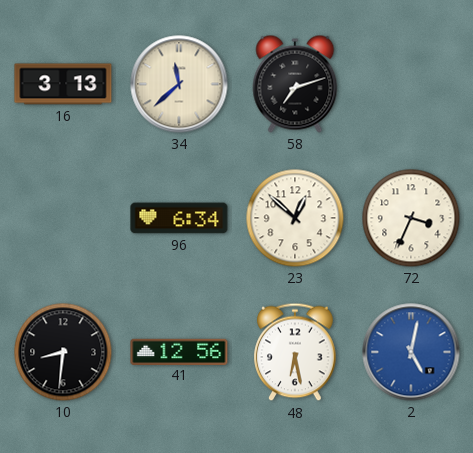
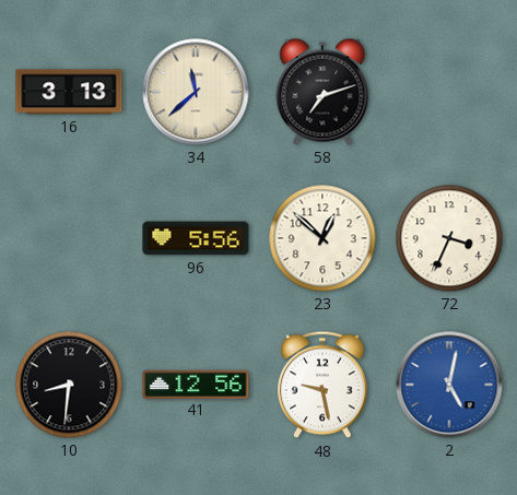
96: 6:34 -> 5:56 (196, 238)
48: 6:28 -> 9:28 (322, 385)
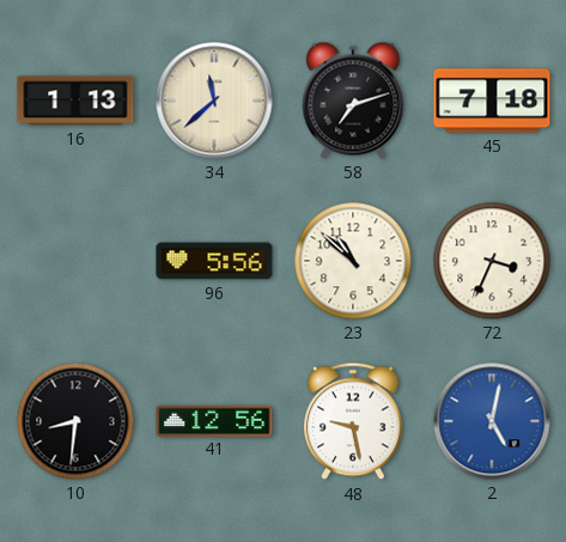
16: 3:13 -> 1:13 (75, 101)
45: none -> 7:18 (492, 101)
23: 12:52 -> 10:52 (353, 261)
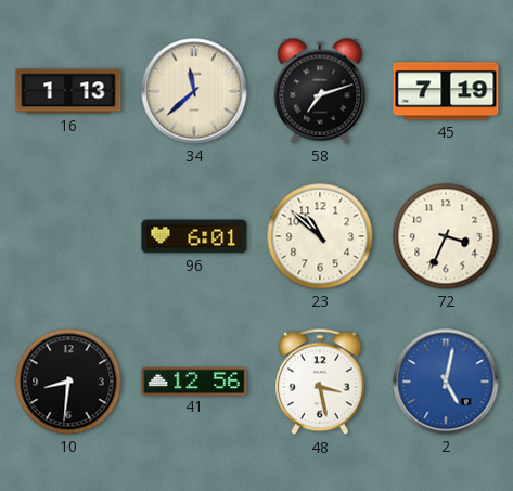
45: 7:18 -> 7:19 (446, 91)
96: 5:56 -> 6:01 (194, 236)
48: 9:28 -> 3:28 (320, 382)
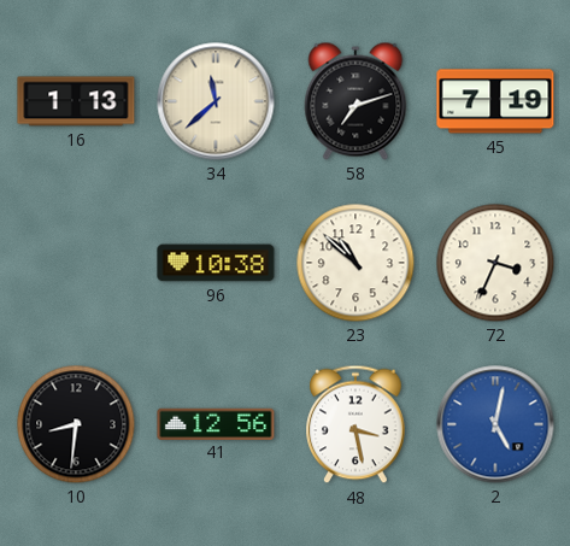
96: 6:01 -> 10:38 (216, 263)
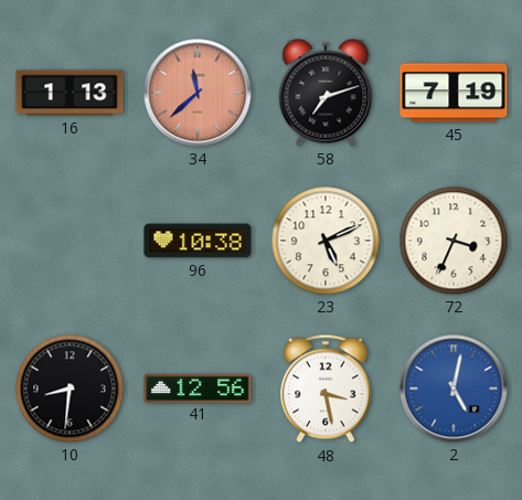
34 dial: cream -> salmon (198, 93)
23: 10:52 -> 5:11 (326, 241)
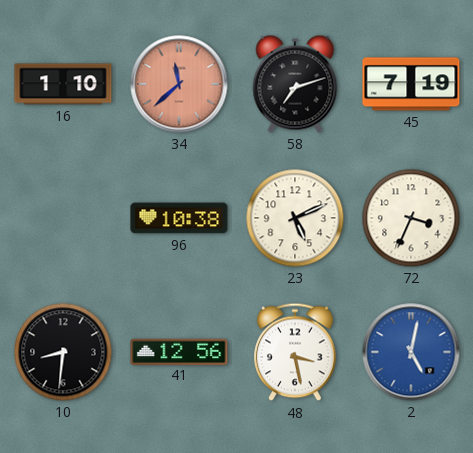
16: 1:13 -> 1:10 (63, 84)
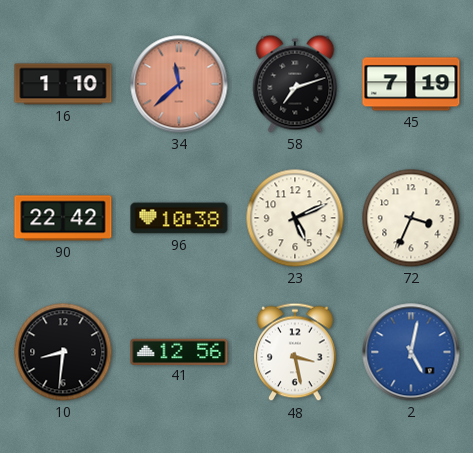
90: none -> 22:42 (63, 218)
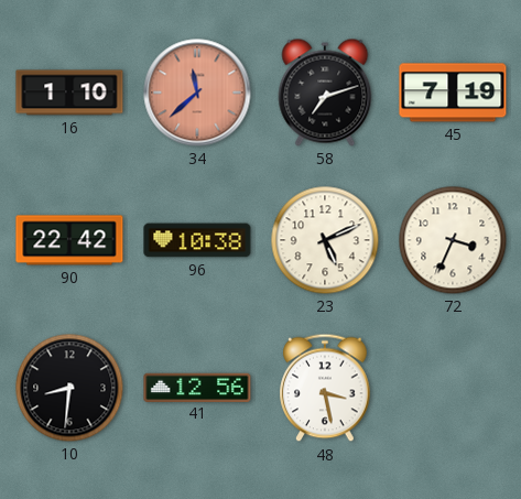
2: 5:02 -> none (411, 352)
